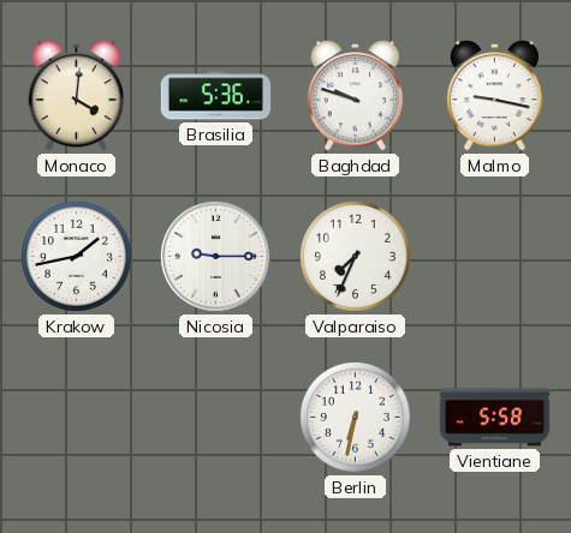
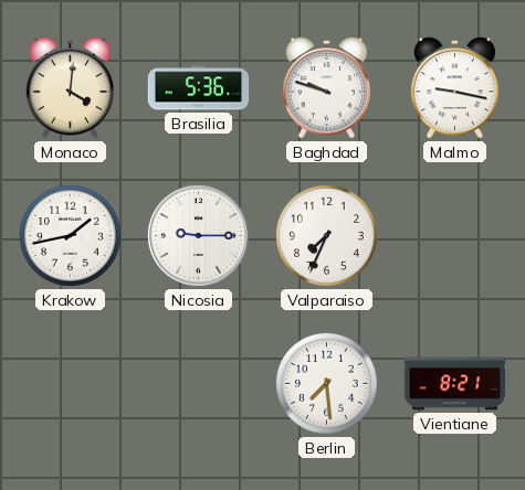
Berlin: 6:32 -> 7:29 (326, 383)
Vientiane: 5:58 -> 8:21 (455, 384)
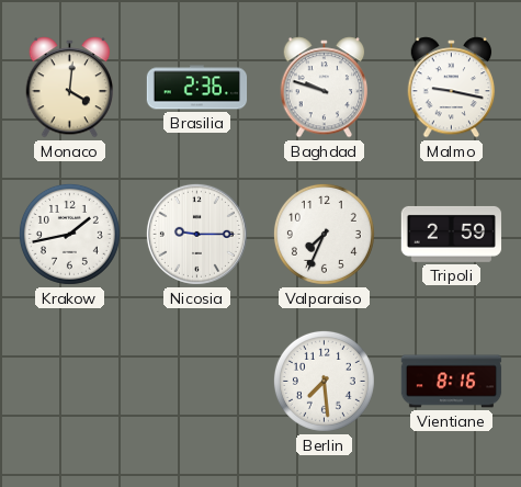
Brasilia: 5:36 -> 2:36 (197, 88)
Tripoli: none -> 2:59 (452, 234)
Vientiane: 8:21 -> 8:16 (452, 382)
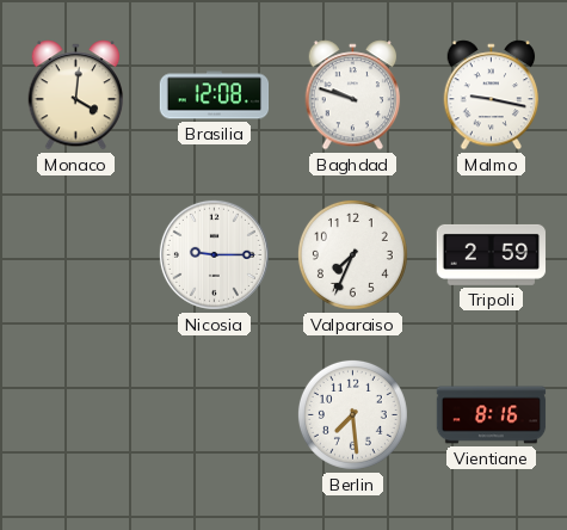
Brasilia: 2:36 -> 12:08 (215, 95)
Krakow: 1:43 -> none (69, 234)
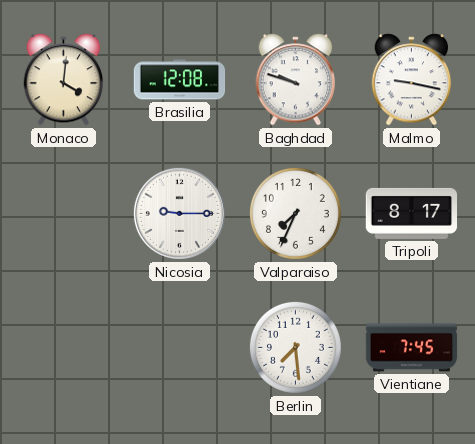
Tripoli: 2:59 -> 8:17 (412, 213)
Vientiane: 8:16 -> 7:45 (412, 348)
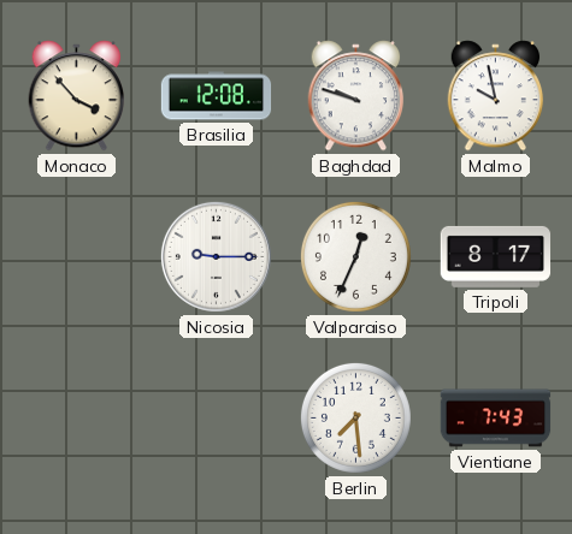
Monaco: 4:01 -> 3:53 (77, 96)
Malmo: 9:17 -> 9:58 (496, 96)
Valparaiso: 7:34 -> 12:34 (355, 256)
Vientiane: 7:45 -> 7:43 (496, 419)
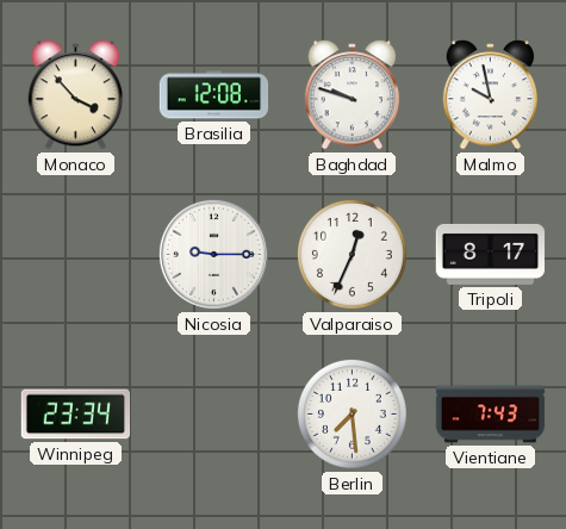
Winnipeg: none -> 23:34 (75, 415)
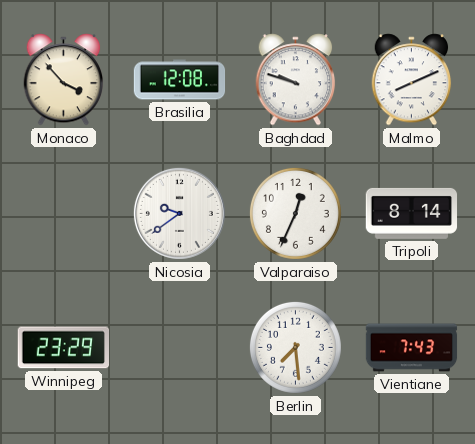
Malmo: 9:58 -> 8:11 (412, 80)
Nicosia: 9:15 -> 9:39 (179, 213)
Tripoli: 8:17 -> 8:14 (412, 213)
Winnipeg: 23:34 -> 23:29 (63, 348)
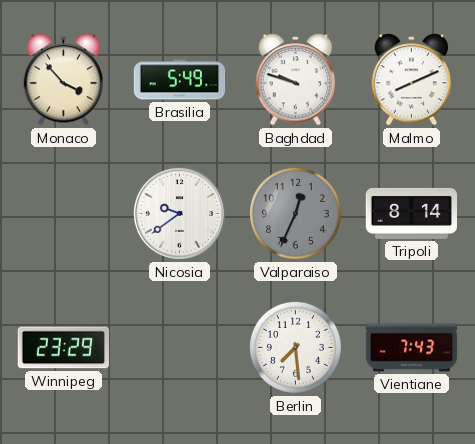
Brasilia: 12:08 -> 5:49 (180, 80)
Valparaiso dial: white -> grey (295, 213)
